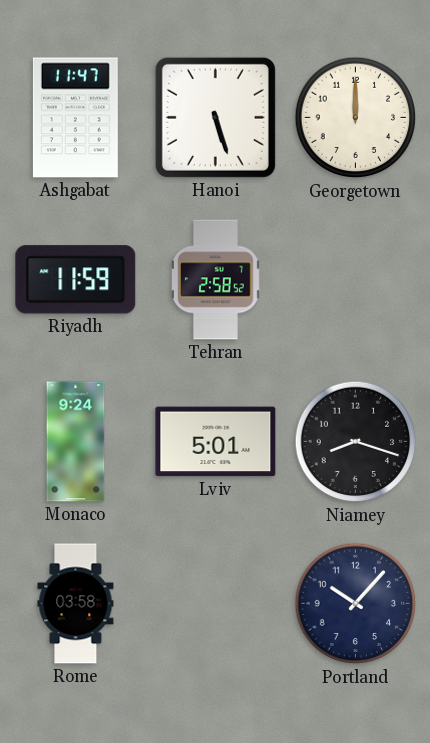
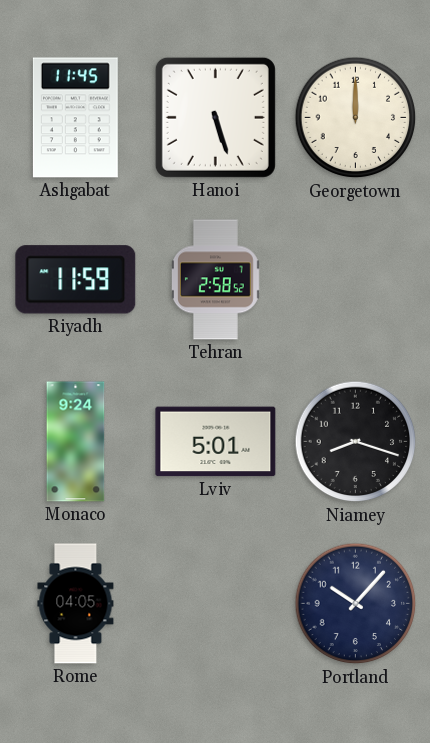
Ashgabat: 11:47 -> 11:45 (75, 118)
Rome: 03:58 -> 04:05 (76, 604)
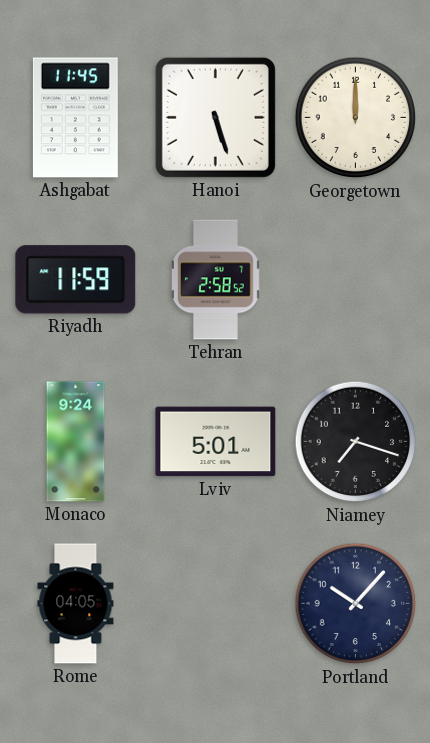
Niamey: 8:18 -> 7:18 (356, 442)
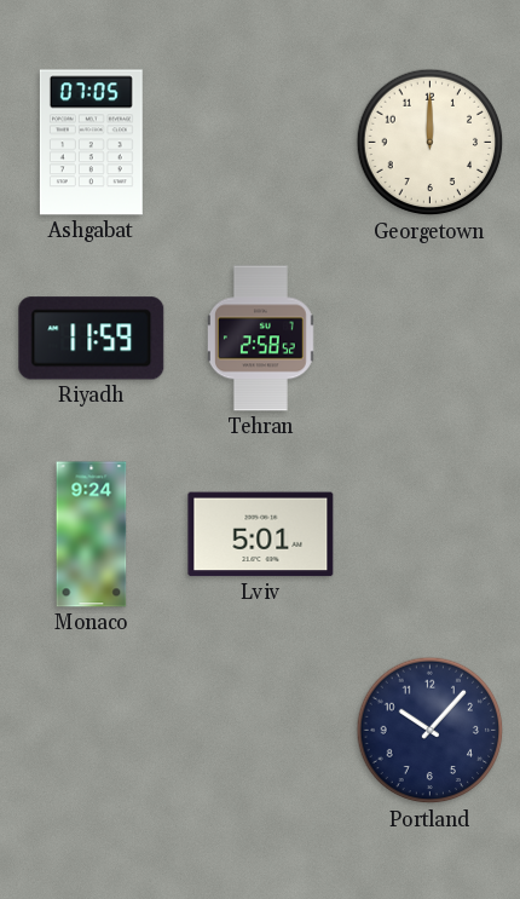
Ashgabat: 11:45 -> 07:05 (91, 143)
Hanoi: 5:27 -> none (215, 117)
Niamey: 7:18 -> none (356, 442)
Rome: 04:05 -> none (76, 604)
